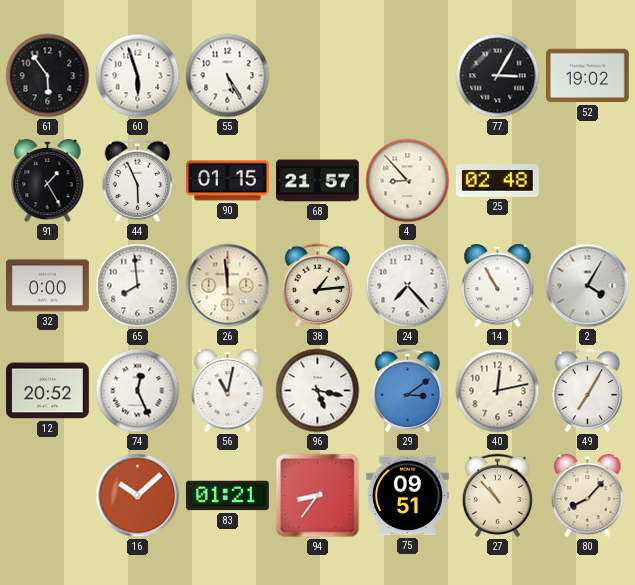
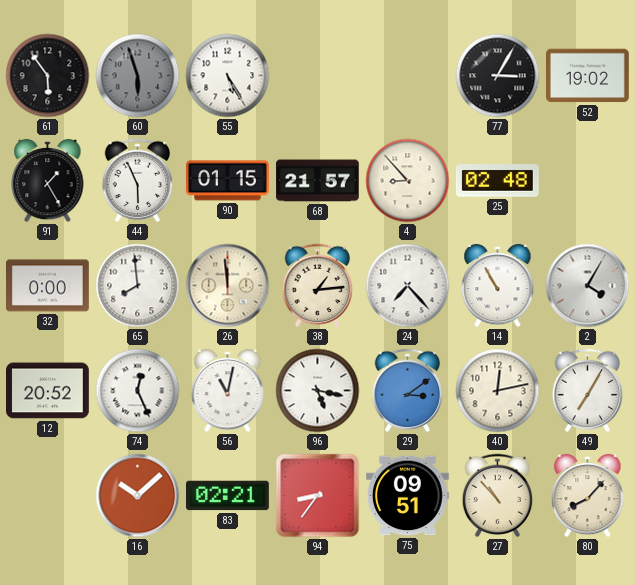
60 dial: white -> grey (138, 76)
83: 01:21 -> 02:21 (228, 496)
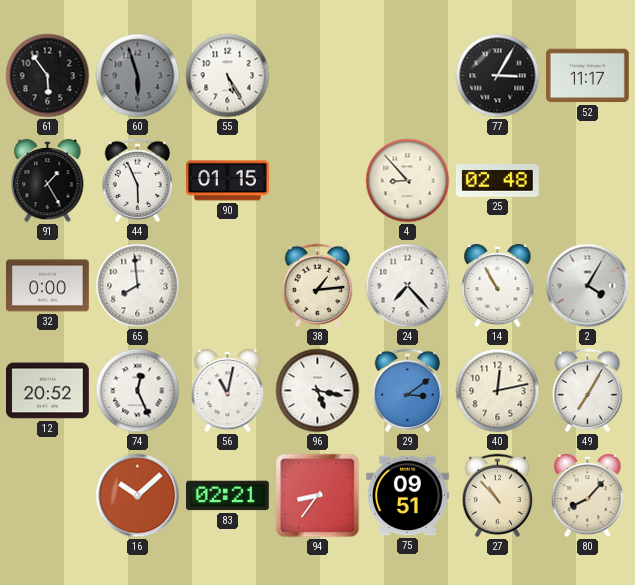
52: 19:02 -> 11:17 (588, 76)
68: 21:57 -> none (318, 181)
26: 11:59 -> none (228, 286)
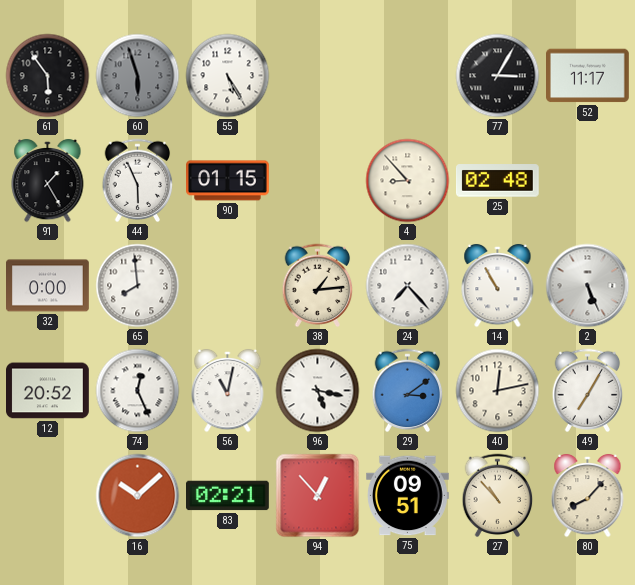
2: 4:05 -> 5:26 (588, 286)
94: 8:36 -> 12:53 (318, 496)
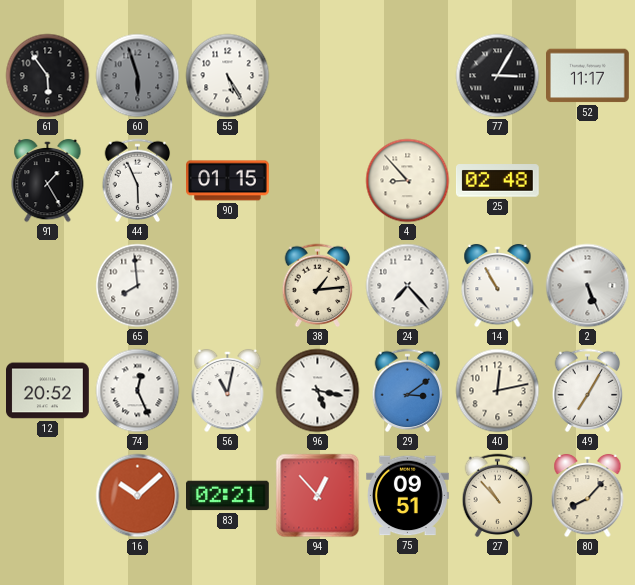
32: 0:00 -> none (48, 286)
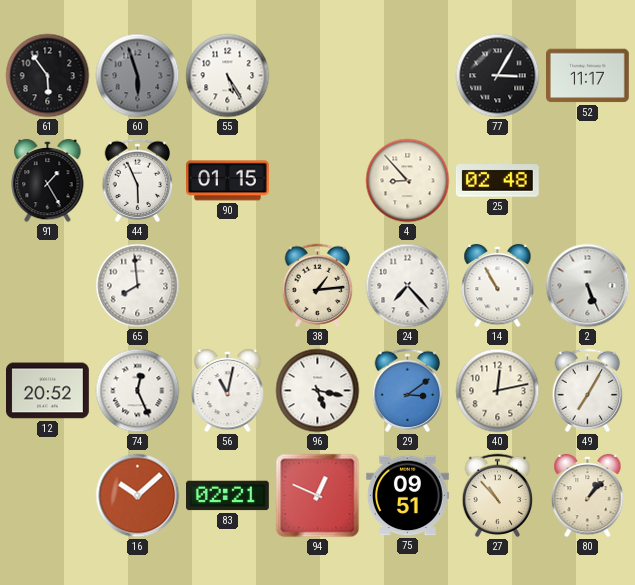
94: 12:53 -> 12:49 (318, 496)
80: 8:07 -> 1:07 (588, 496)
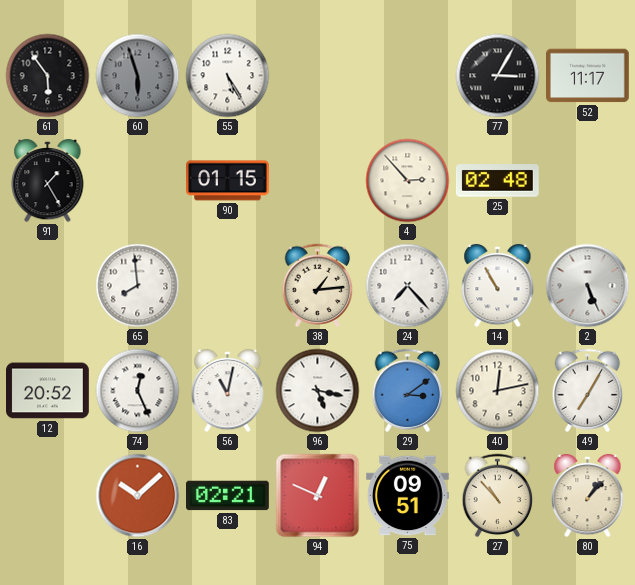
44: 5:56 -> none (138, 181)
4: 8:53 -> 2:53 (408, 181)
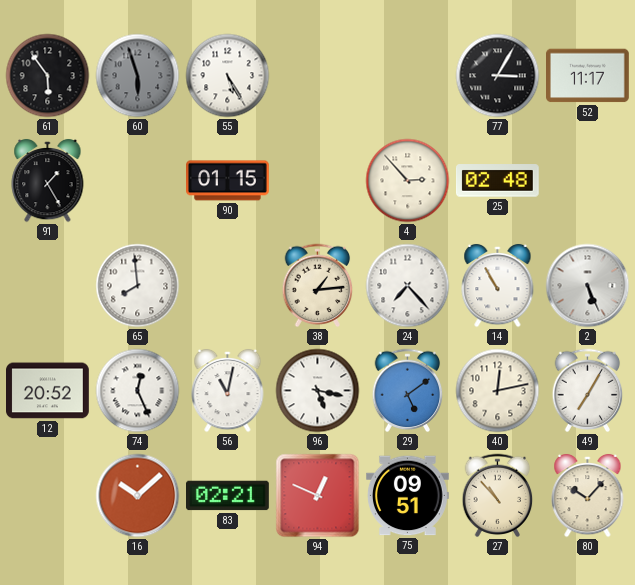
29: 3:09 -> 5:09 (408, 391)
80: 1:07 -> 10:07 (588, 496)
